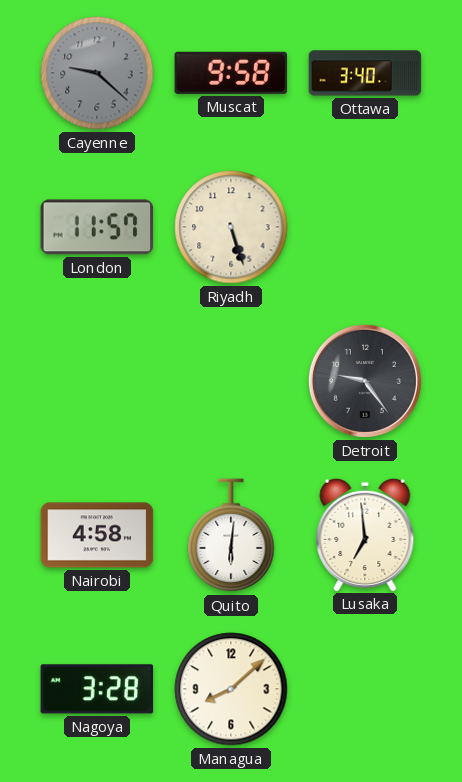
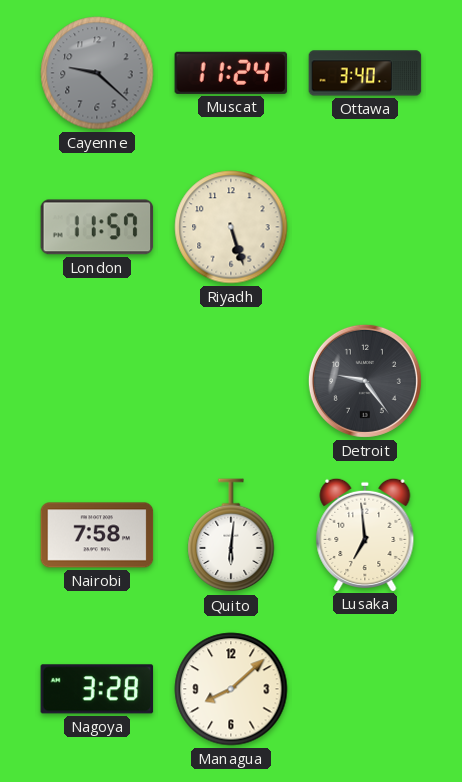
Muscat: 9:58 -> 11:24 (231, 73)
Nairobi: 4:58 -> 7:58 (97, 535)
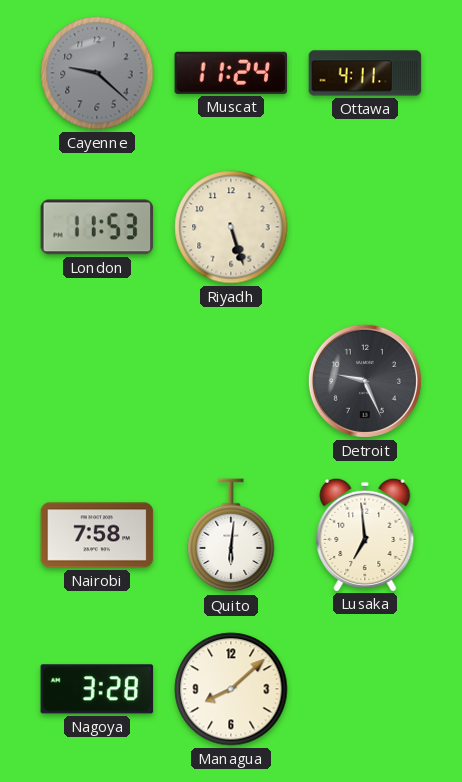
Ottawa: 3:40 -> 4:11 (365, 73)
London: 11:57 -> 11:53 (97, 227)
Detroit: 9:24 -> 9:26 (365, 381)
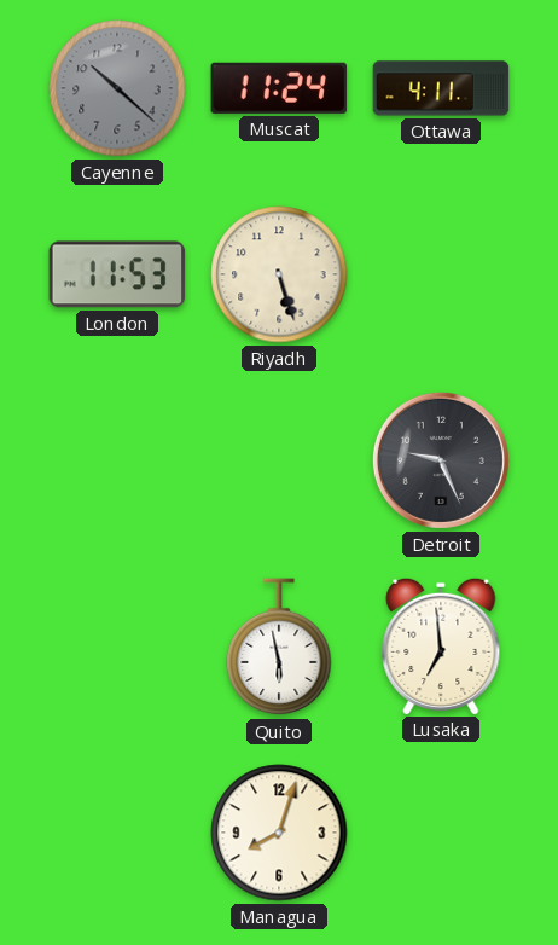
Cayenne: 9:22 -> 10:22 (117, 88)
Nairobi: 7:58 -> none (97, 535)
Quito: 6:01 -> 5:58 (279, 648)
Nagoya: 3:28 -> none (97, 689)
Managua: 8:08 -> 8:03 (279, 833)
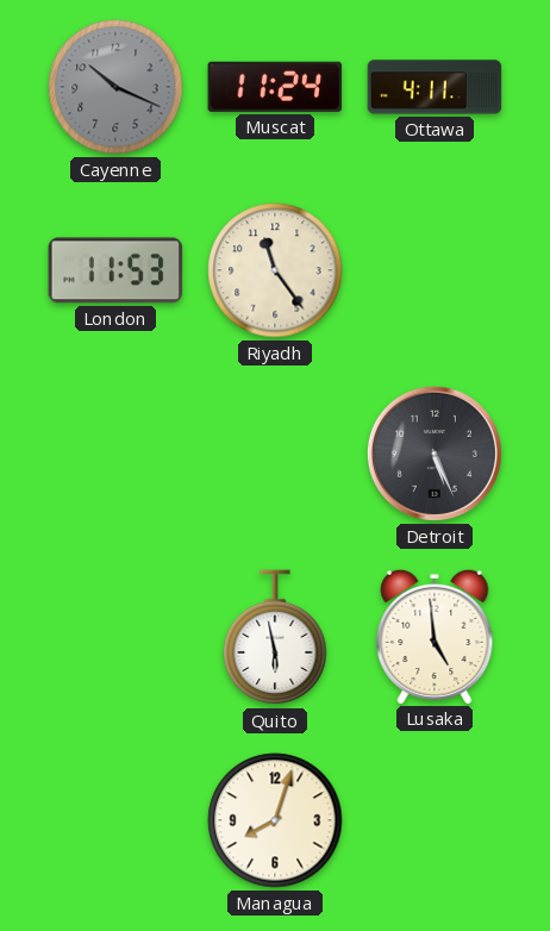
Cayenne: 10:22 -> 10:19 (115, 87)
Riyadh: 5:27 -> 11:24 (275, 270)
Detroit: 9:26 -> 5:26 (435, 454)
Lusaka: 6:59 -> 4:59 (435, 636)
